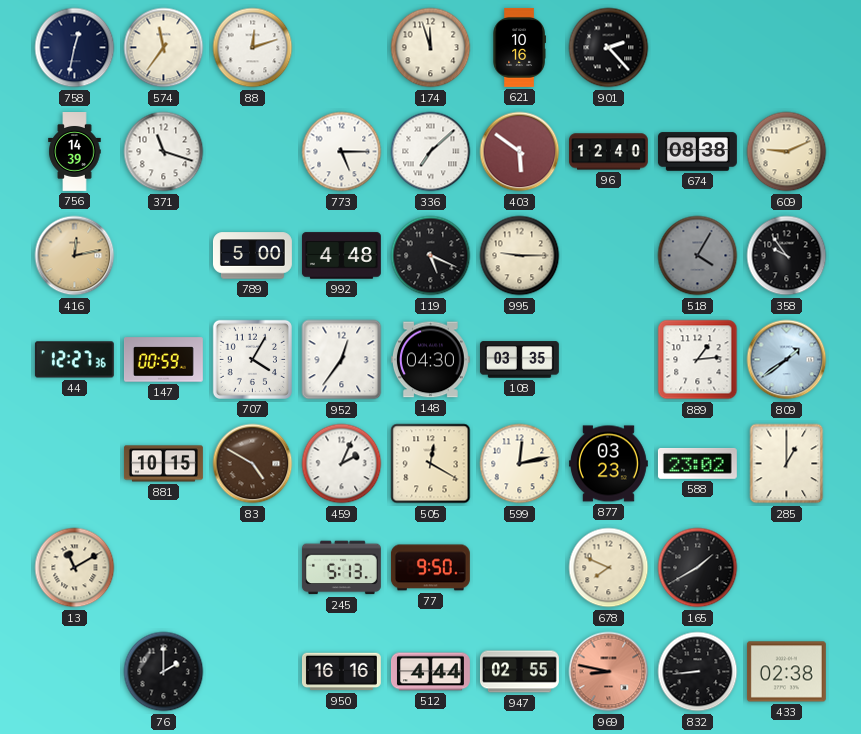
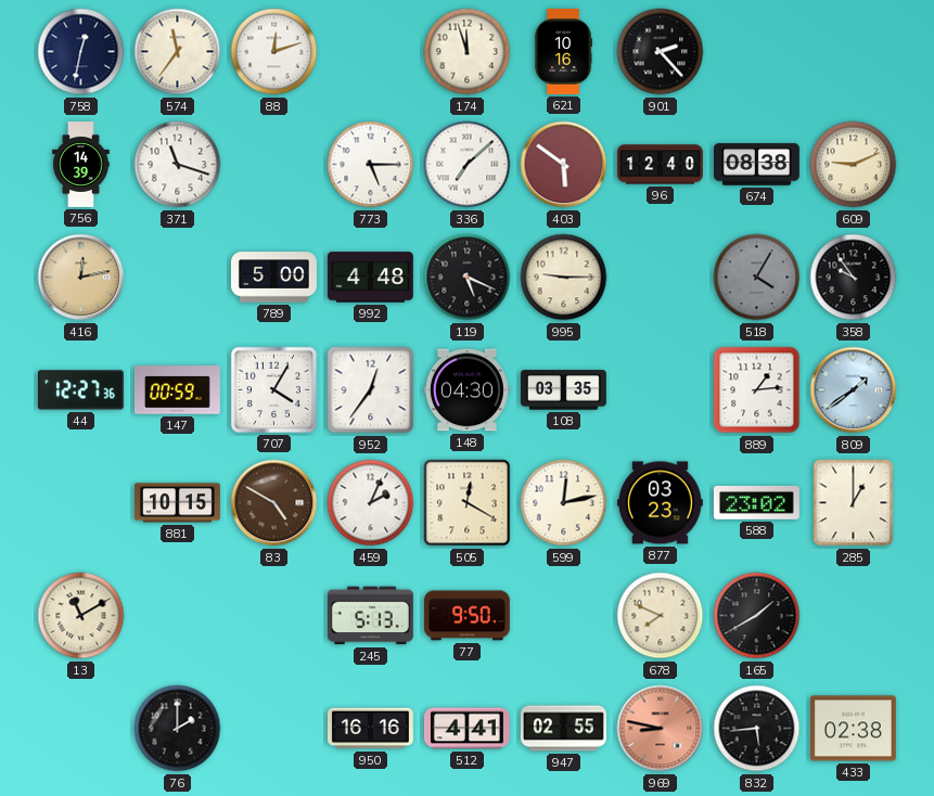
512: 4:44 -> 4:41 (466, 729)
832: 8:44 -> 5:44 (757, 729)
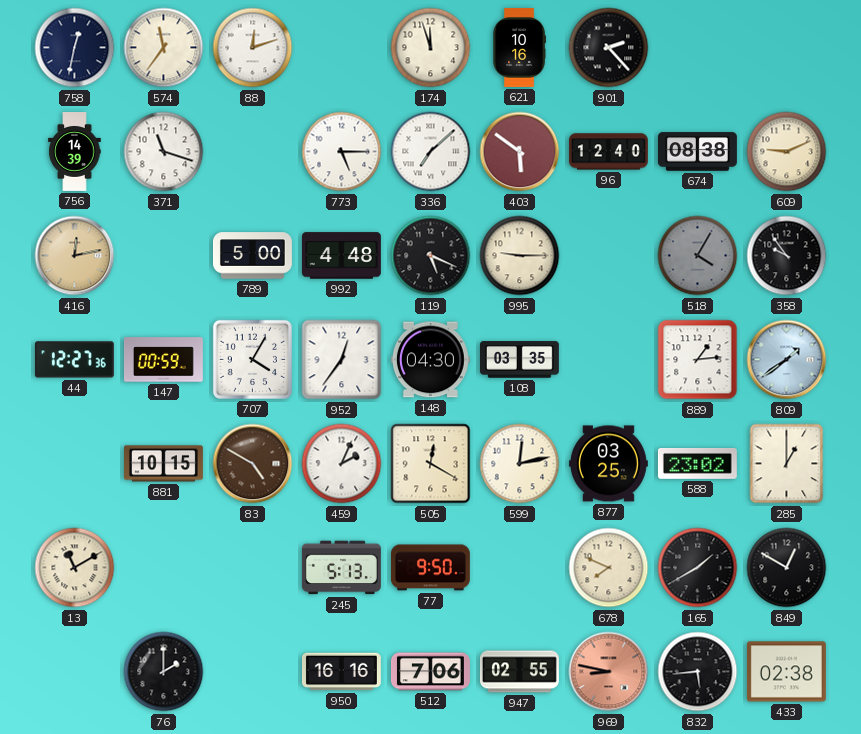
877: 03:23 -> 03:25 (608, 464)
849: none -> 12:50 (787, 568)
512: 4:41 -> 7:06 (430, 672)
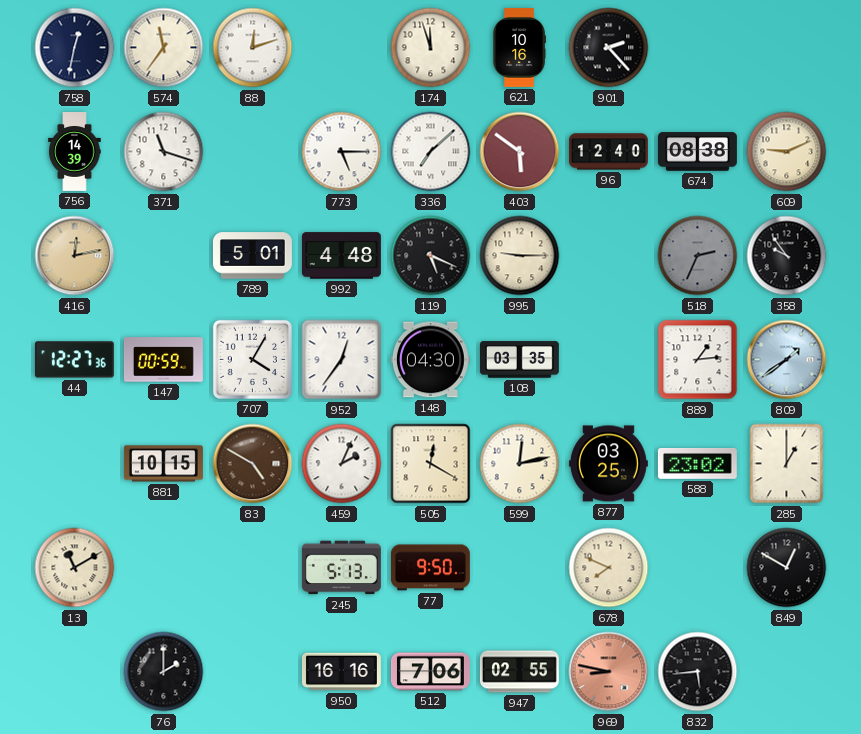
789: 5:00 -> 5:01 (252, 256)
518: 4:05 -> 2:34 (698, 256)
165: 1:40 -> none (698, 568)
433: 02:38 -> none (786, 672)
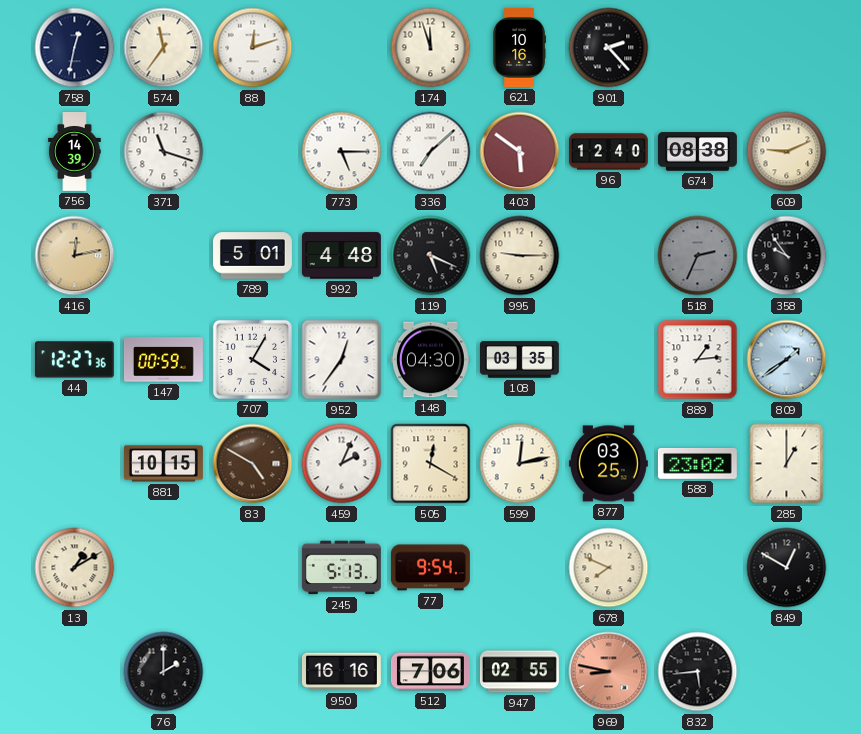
13: 11:10 -> 1:10 (75, 568)
77: 9:50 -> 9:54 (430, 568)
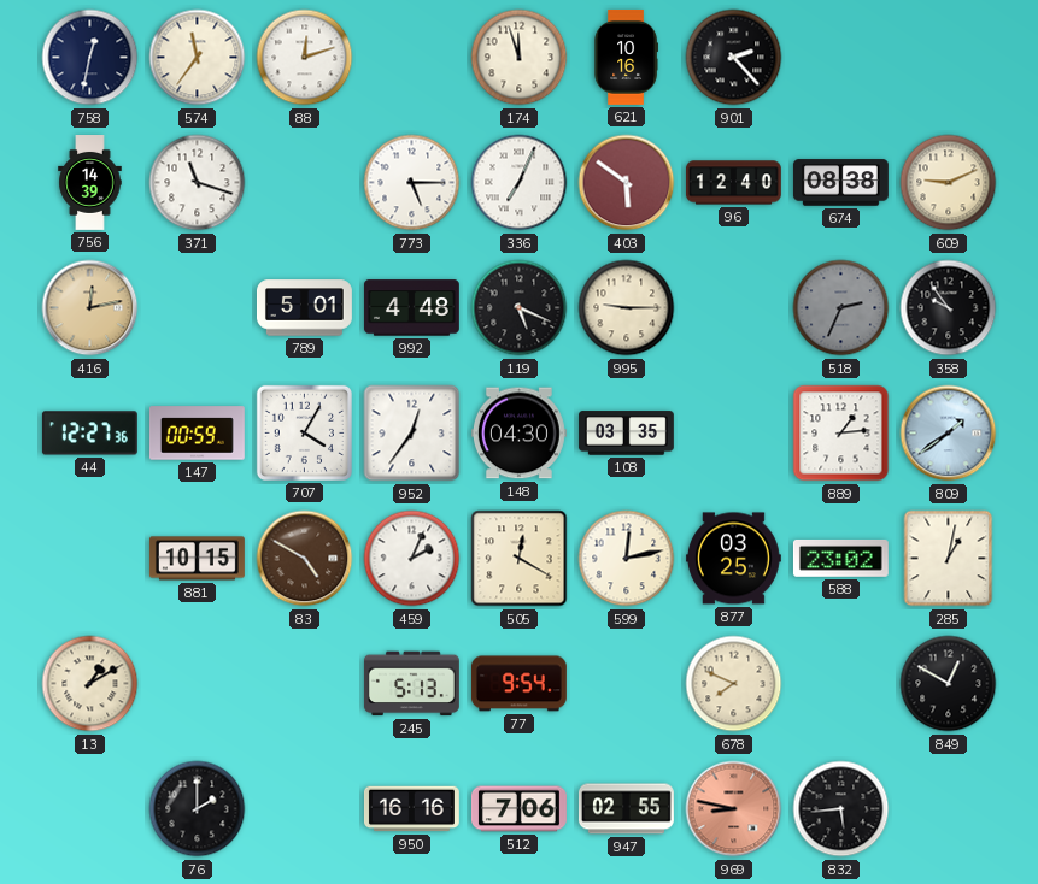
336: 7:08 -> 7:04 (520, 183)
285: 1:00 -> 1:02 (949, 559)
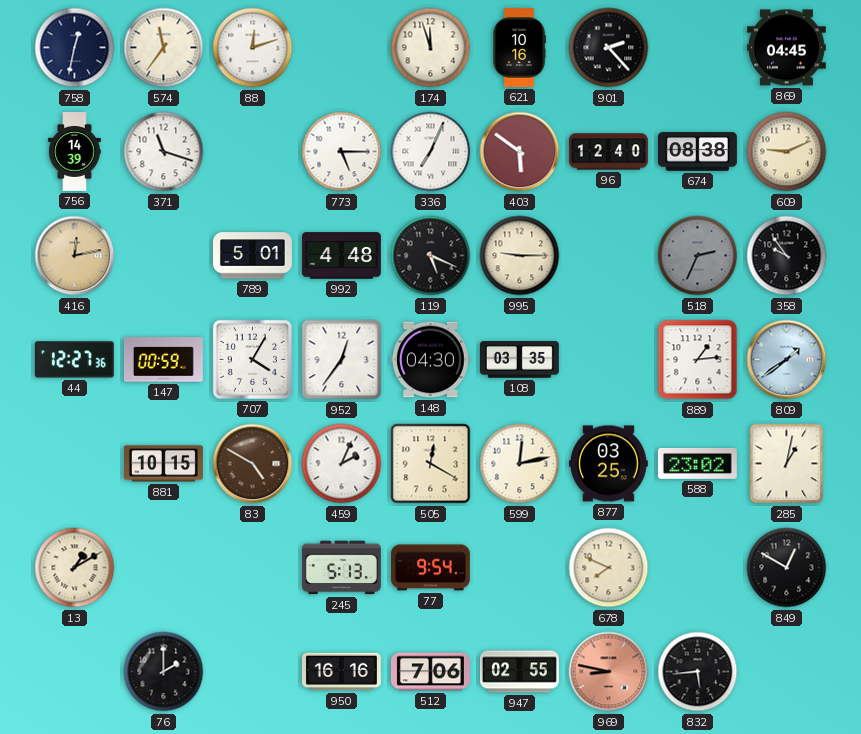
869: none -> 04:45 (786, 48)
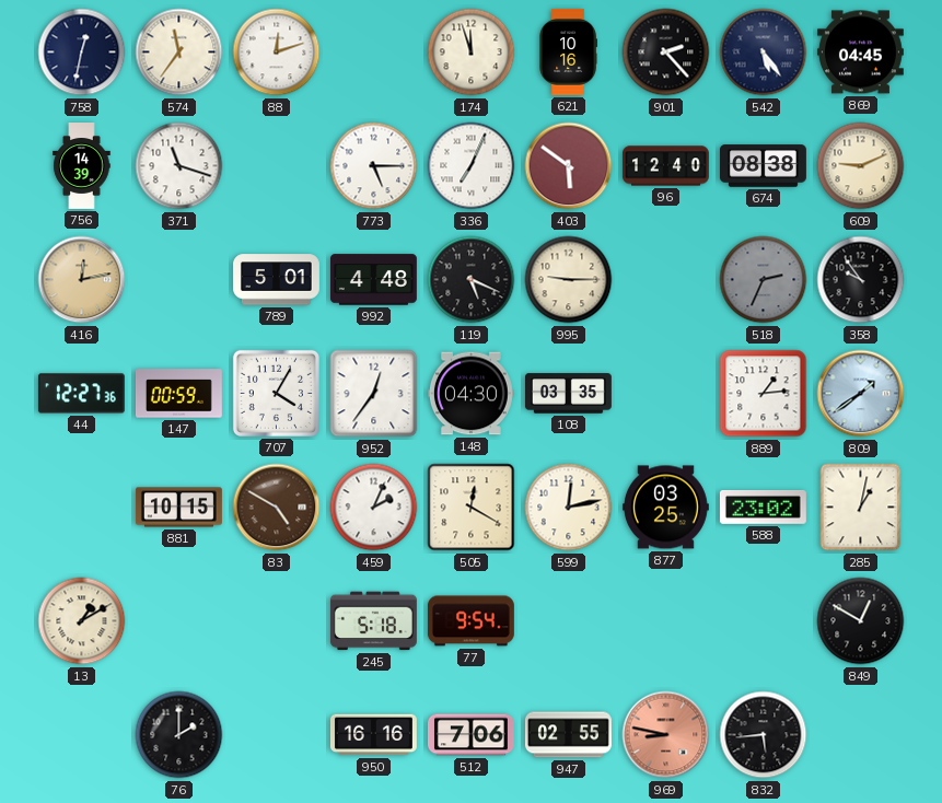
542: none -> 5:24 (764, 53)
245: 5:13 -> 5:18 (373, 621)
678: 7:49 -> none (609, 568)
